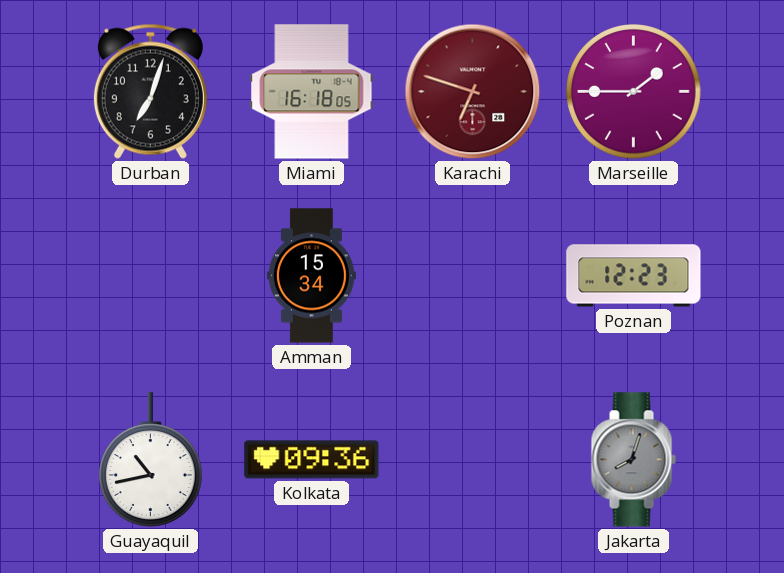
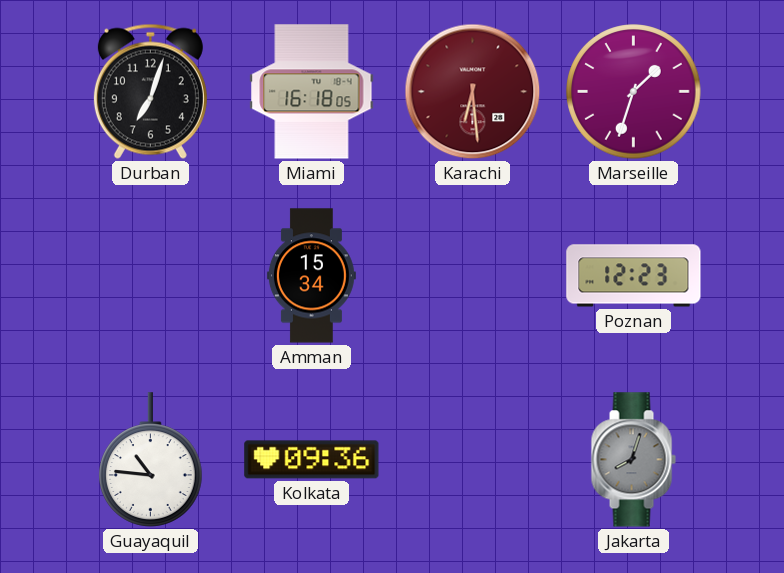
Karachi: 6:48 -> 6:29 (473, 92)
Marseille: 1:45 -> 1:33 (634, 92)
Guayaquil: 10:43 -> 10:46 (151, 460)
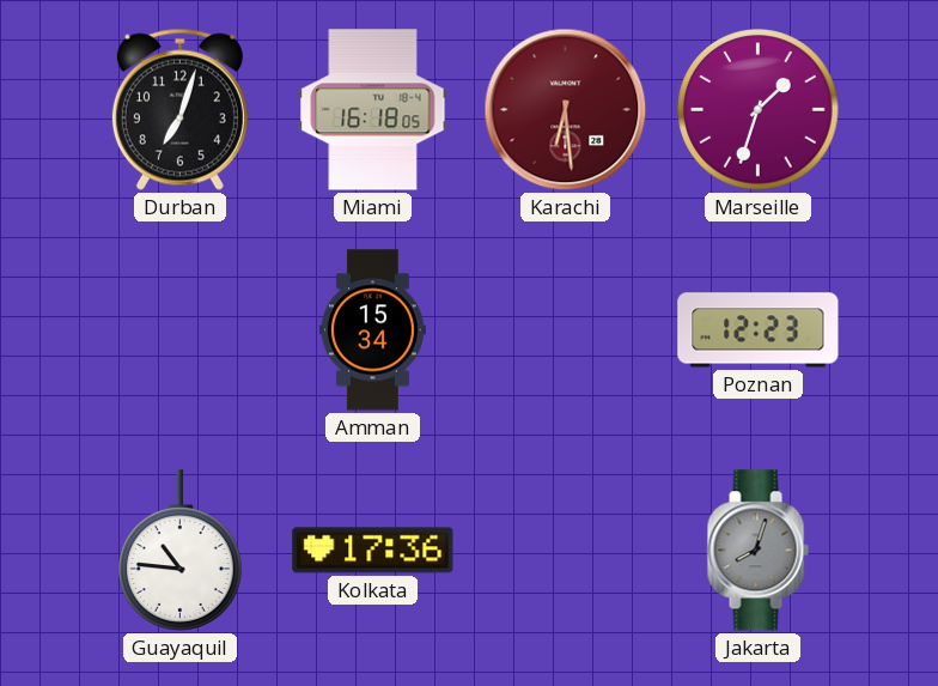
Kolkata: 09:36 -> 17:36 (373, 551)
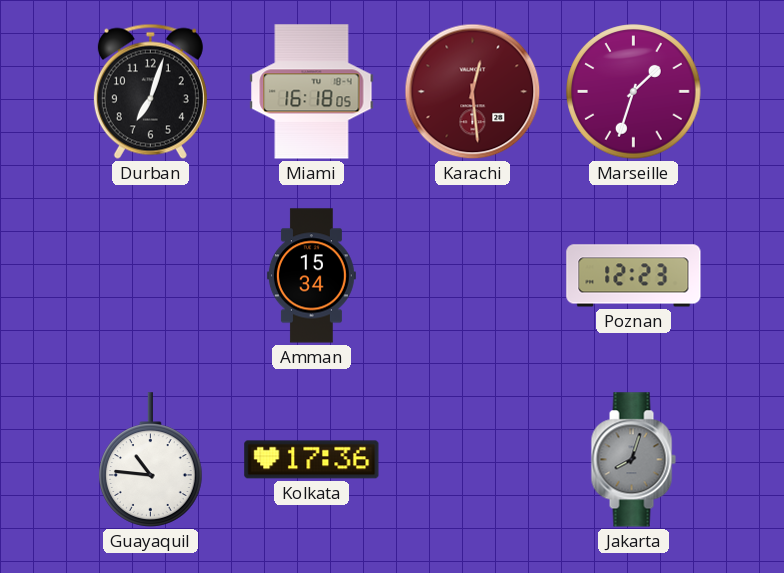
Karachi: 6:29 -> 12:29 (473, 92)
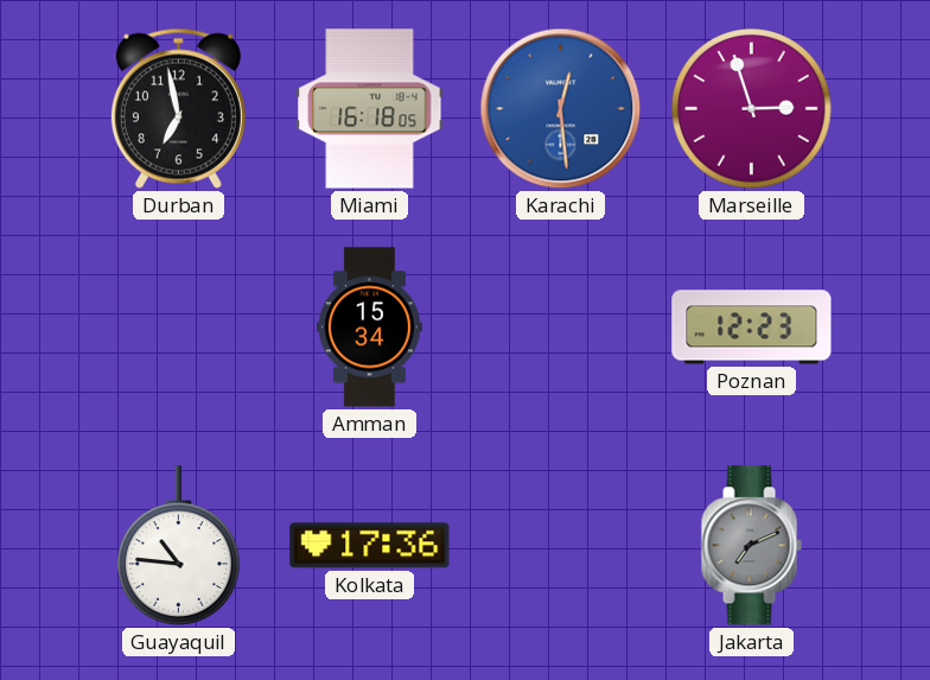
Durban: 7:03 -> 6:58 (178, 108)
Karachi dial: burgundy -> blue (561, 109)
Marseille: 1:33 -> 2:57 (752, 109)
Jakarta: 8:03 -> 7:11 (751, 546)
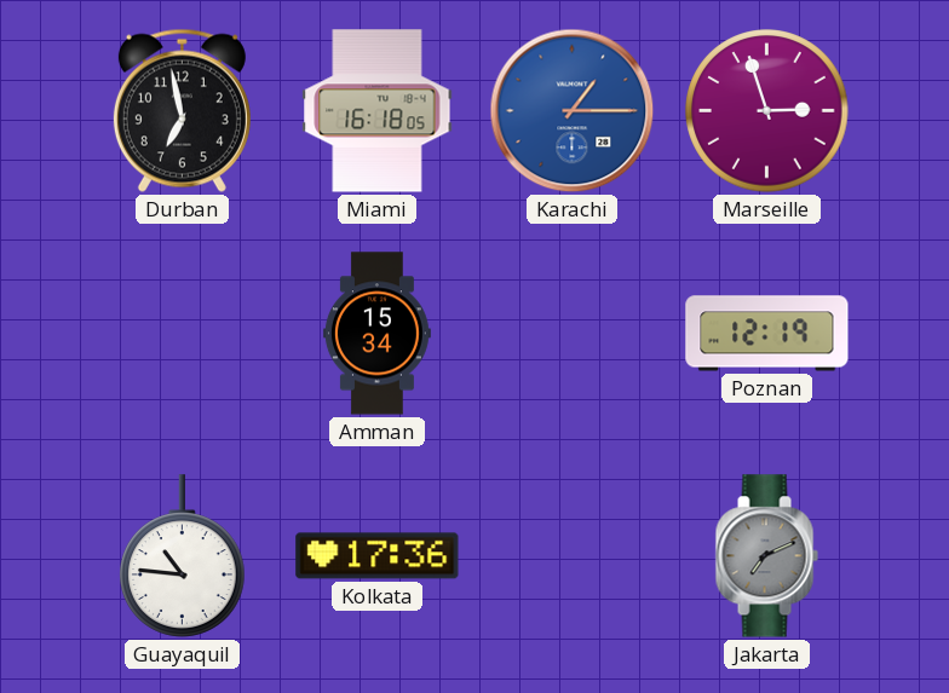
Karachi: 12:29 -> 1:15 (573, 111)
Poznan: 12:23 -> 12:19 (767, 334)
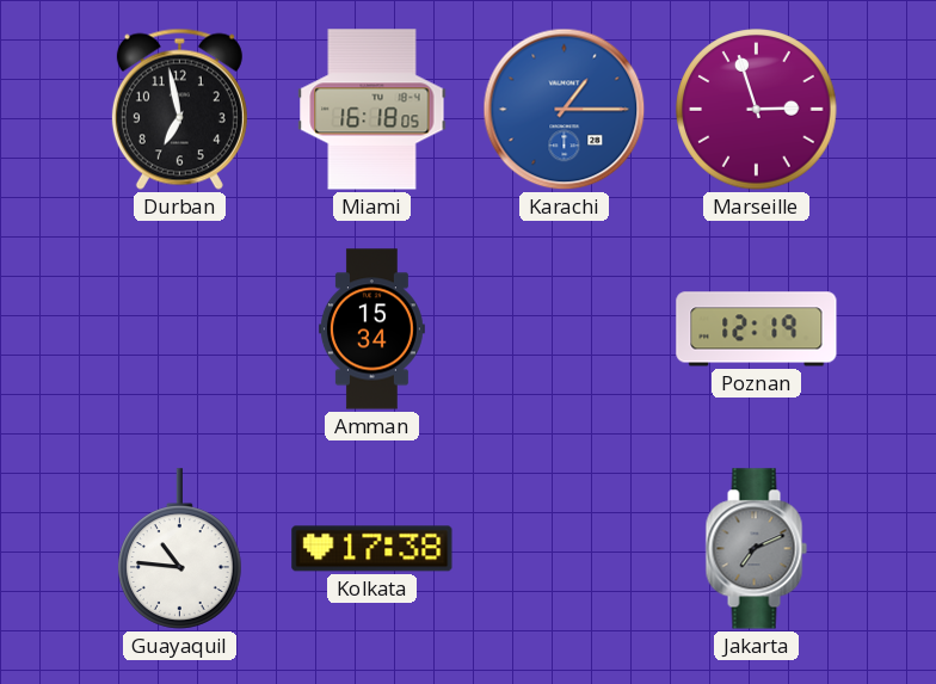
Kolkata: 17:36 -> 17:38 (372, 549)
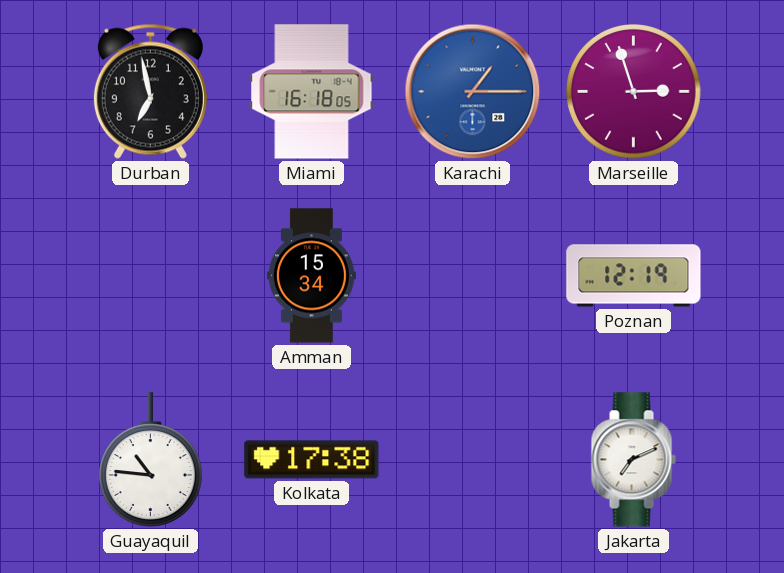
Jakarta dial: grey -> white (633, 460)
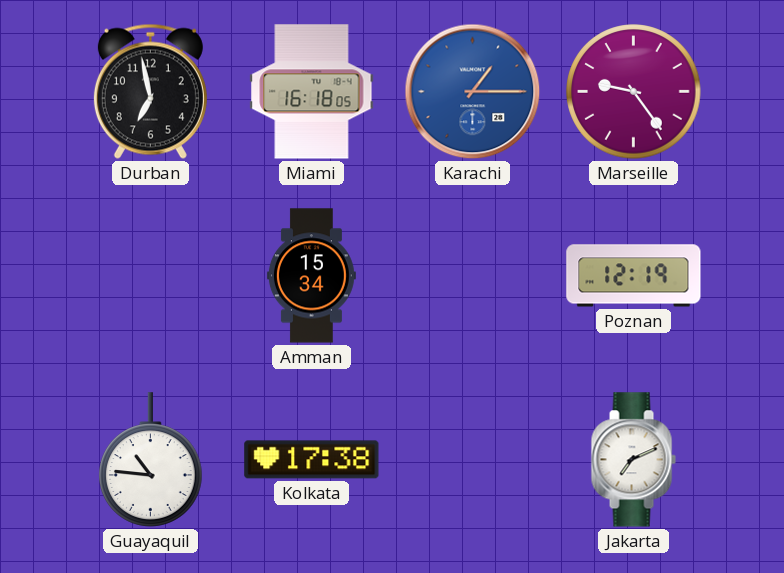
Marseille: 2:57 -> 9:24 (634, 92)
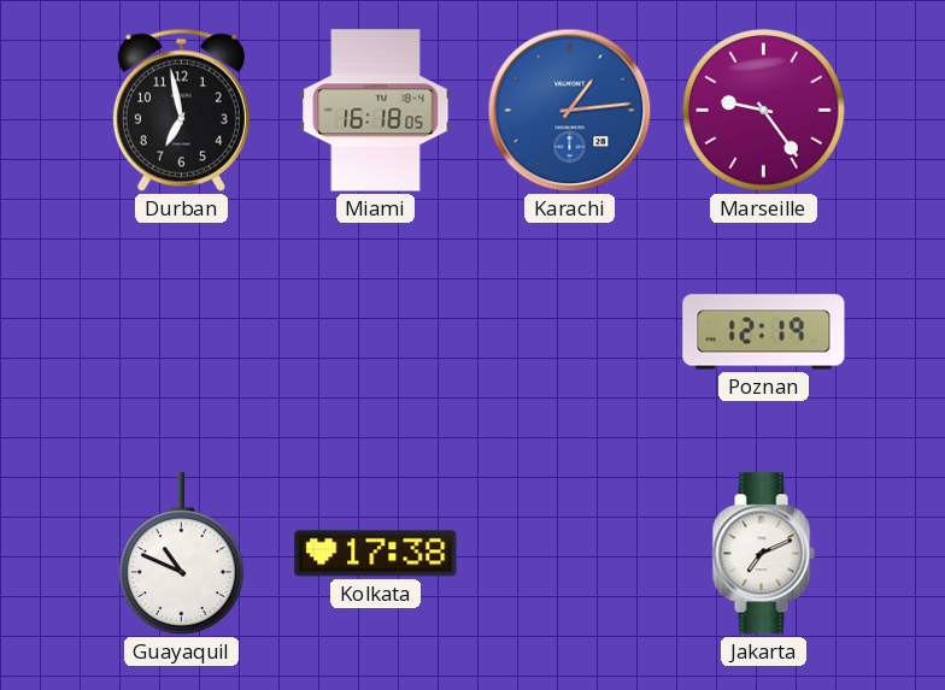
Karachi: 1:15 -> 1:14 (570, 111)
Amman: 15:34 -> none (311, 276)
Guayaquil: 10:46 -> 10:49 (182, 554)
